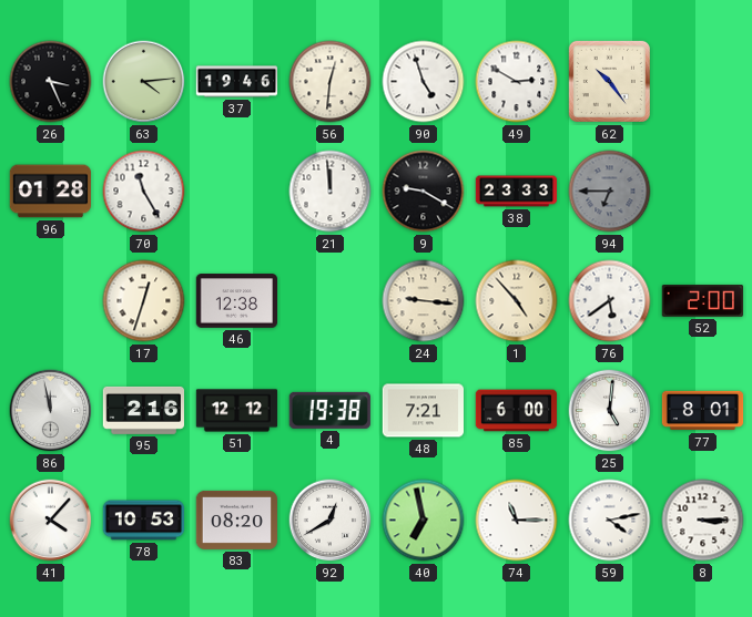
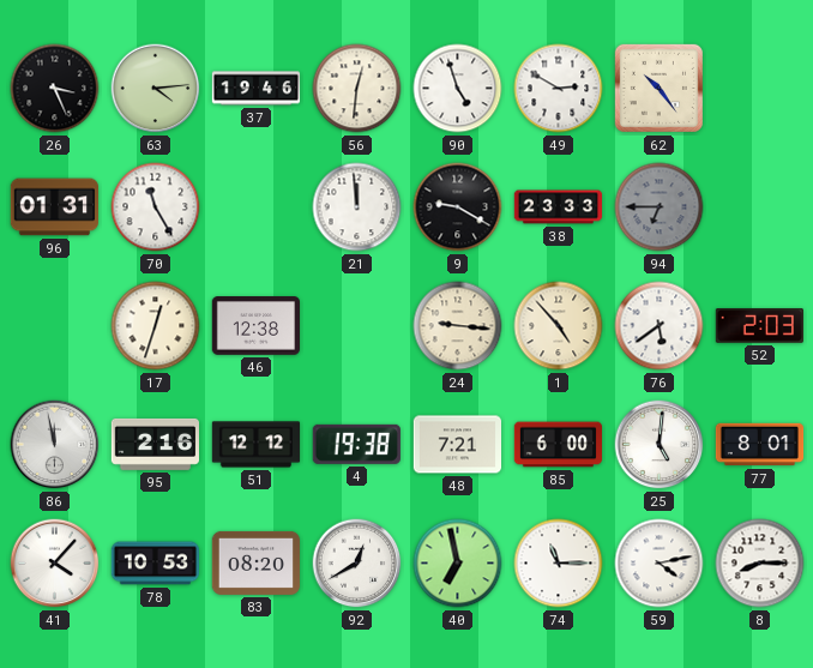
96: 01:28 -> 01:31 (54, 207)
52: 2:00 -> 2:03 (759, 326)
8: 3:15 -> 8:15 (760, 564)
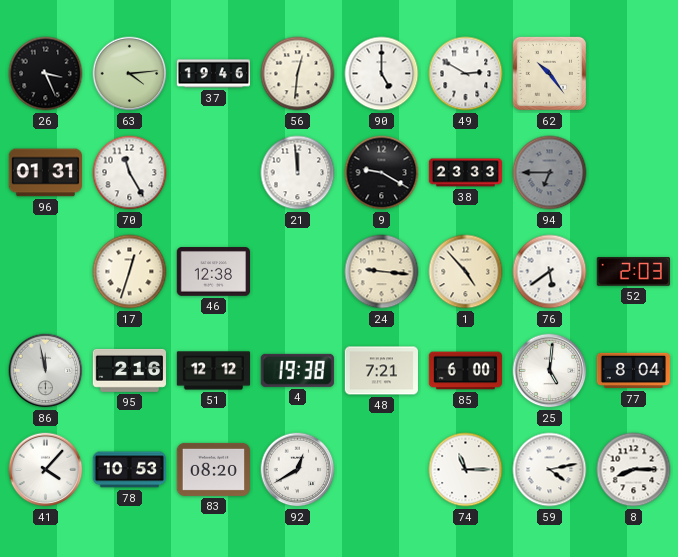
90: 4:57 -> 5:00 (382, 74)
77: 8:01 -> 8:04 (634, 371)
40: 6:58 -> none (458, 564)
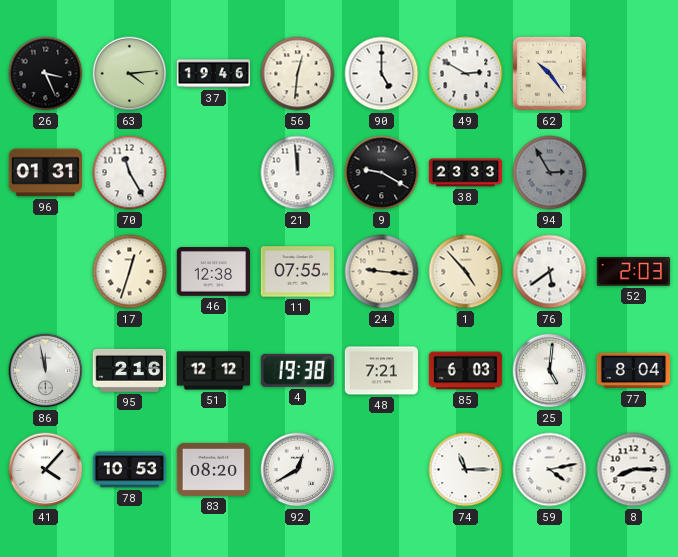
94: 6:45 -> 2:55 (550, 173)
11: none -> 07:55 (297, 272)
85: 6:00 -> 6:03 (466, 371)
